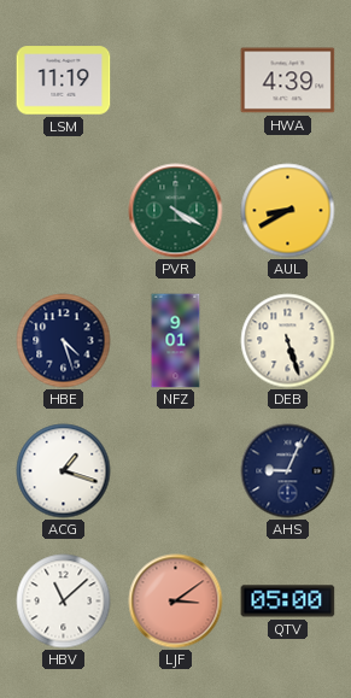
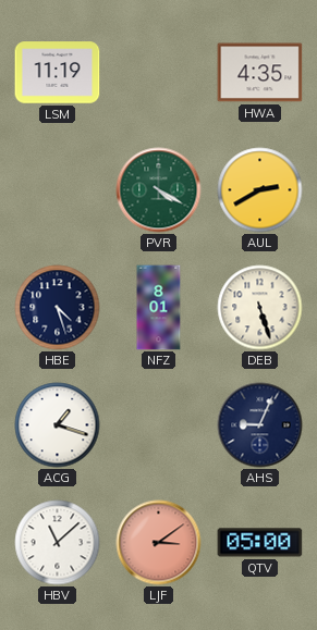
HWA: 4:39 -> 4:35 (260, 73)
AUL: 8:40 -> 2:40 (260, 190)
NFZ: 9:01 -> 8:01 (159, 308)
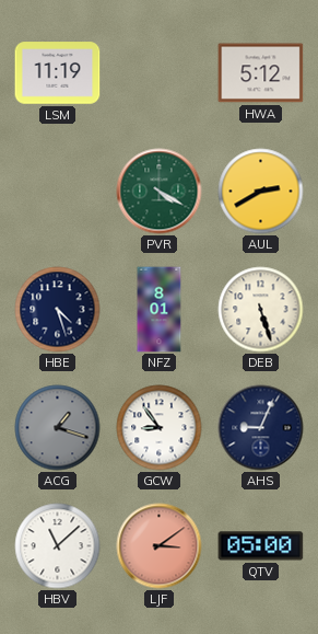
HWA: 4:35 -> 5:12 (261, 73)
ACG dial: white -> grey (58, 428)
GCW: none -> 8:54 (160, 428)
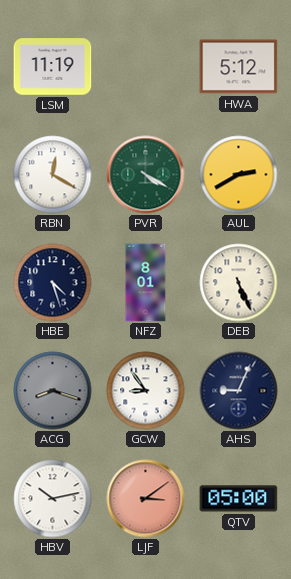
RBN: none -> 12:20 (53, 175)
DEB: 5:27 -> 5:26 (239, 283)
ACG: 1:18 -> 8:18 (53, 391)
HBV: 11:08 -> 10:13 (53, 499)
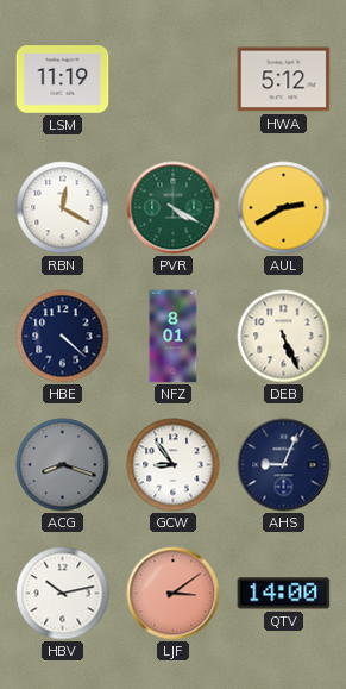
HBE: 4:27 -> 4:22 (63, 337)
QTV: 05:00 -> 14:00 (284, 594)
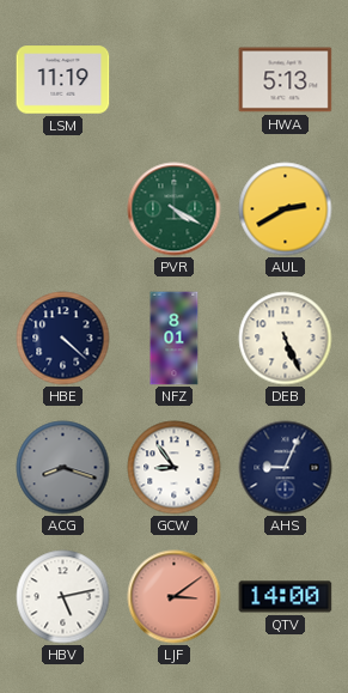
HWA: 5:12 -> 5:13 (286, 80)
RBN: 12:20 -> none (63, 208)
HBV: 10:13 -> 5:13 (63, 597)
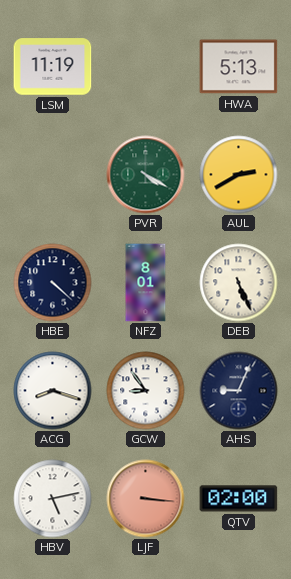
ACG dial: grey -> white (53, 391)
LJF: 3:09 -> 3:16 (146, 499)
QTV: 14:00 -> 02:00 (239, 499)
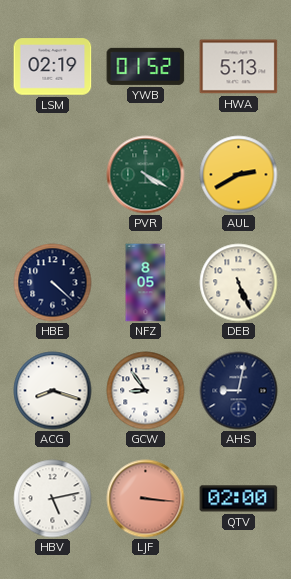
LSM: 11:19 -> 02:19 (53, 67)
YWB: none -> 01:52 (146, 66)
NFZ: 8:01 -> 8:05 (146, 283)
AHS: 9:04 -> 9:02 (239, 391)
